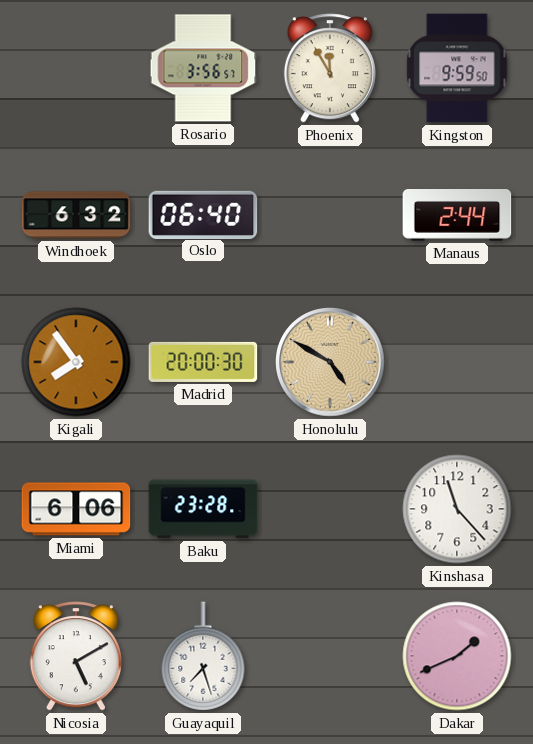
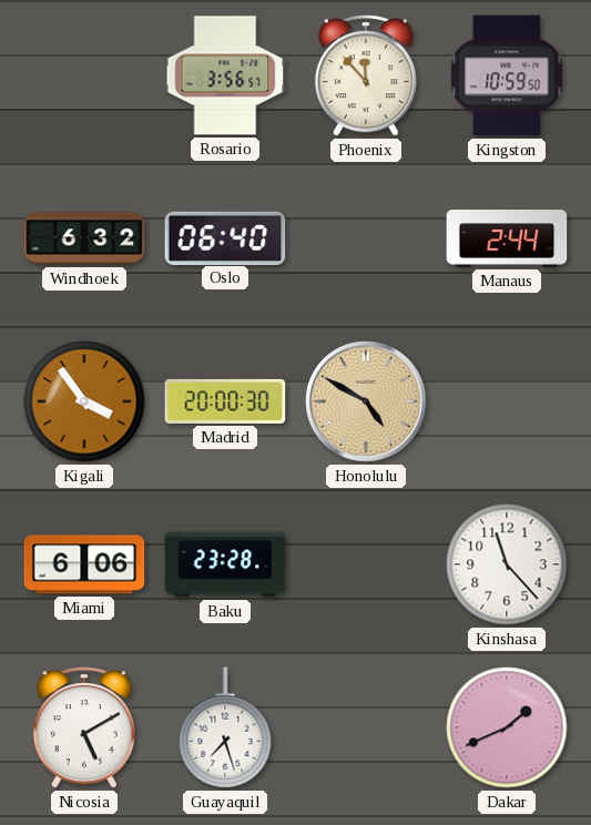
Phoenix: 11:55 -> 11:53 (366, 75)
Kingston: 9:59 -> 10:59 (507, 75)
Kigali: 7:54 -> 3:54 (84, 401)
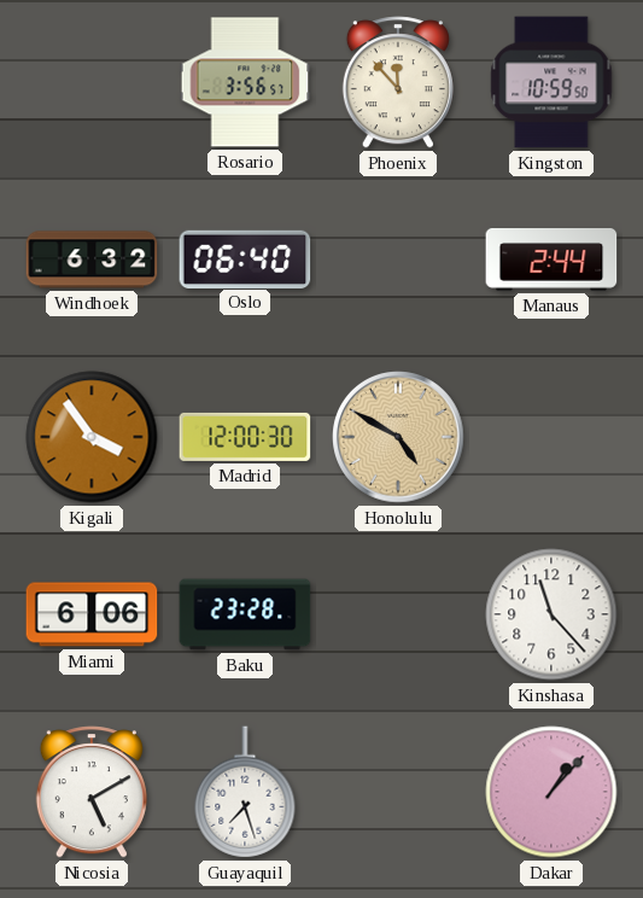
Madrid: 20:00 -> 12:00 (245, 437)
Dakar: 1:41 -> 1:07 (551, 792)
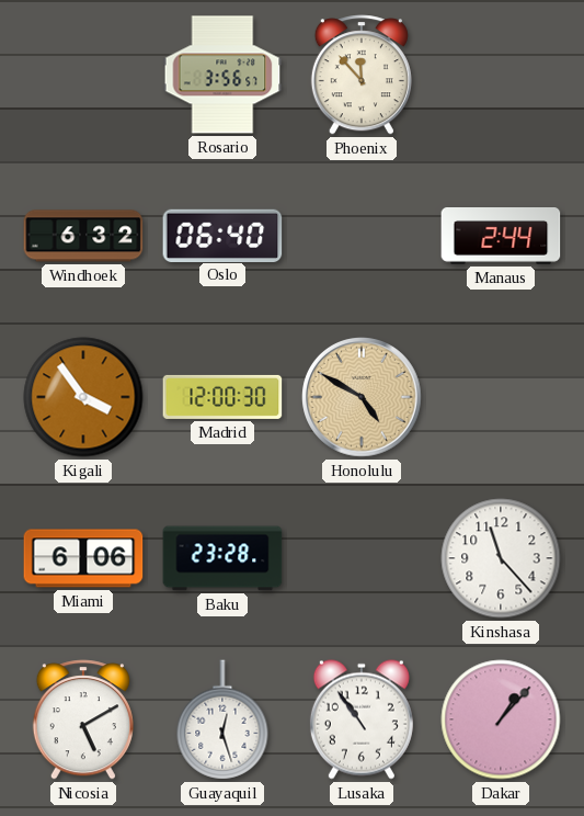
Kingston: 10:59 -> none (551, 82)
Guayaquil: 7:27 -> 12:27 (222, 719)
Lusaka: none -> 10:54 (362, 719)
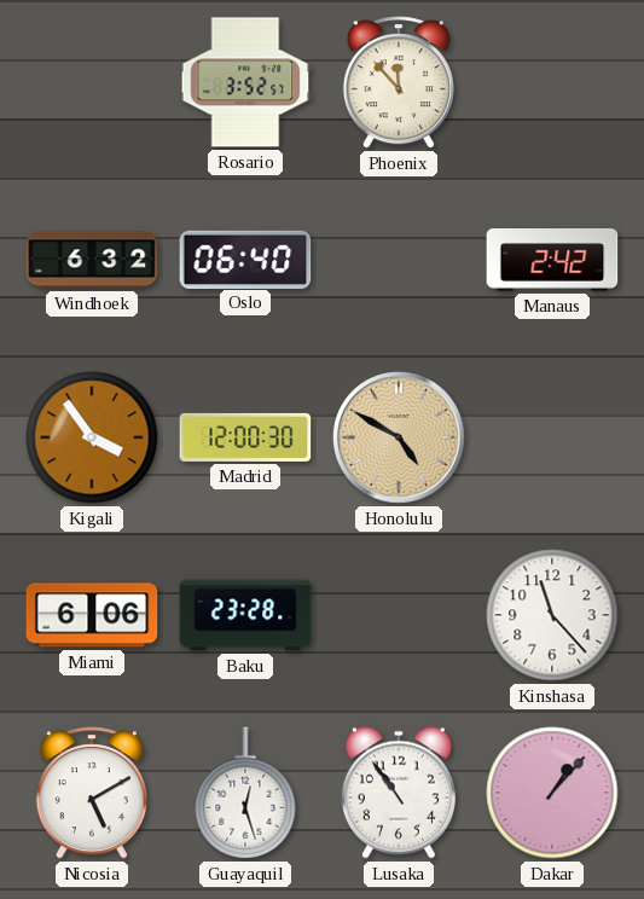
Rosario: 3:56 -> 3:52 (245, 82)
Manaus: 2:44 -> 2:42 (552, 261)
